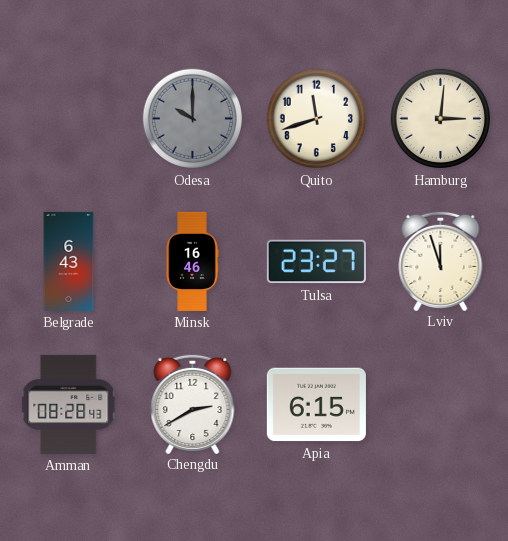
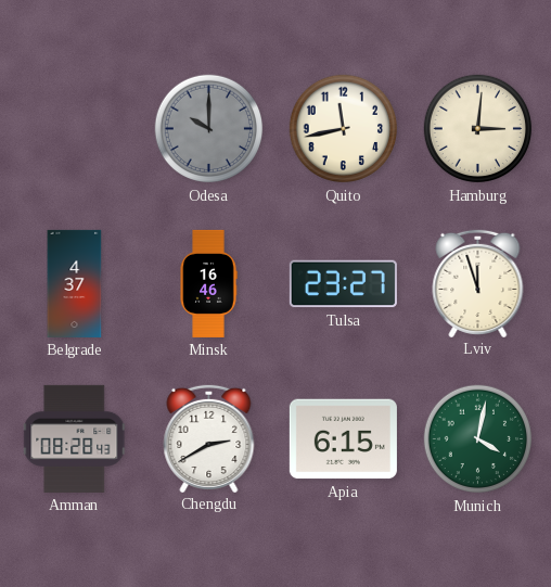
Quito: 11:42 -> 11:43 (344, 129)
Belgrade: 6:43 -> 4:37 (75, 283)
Munich: none -> 4:02 (478, 439)
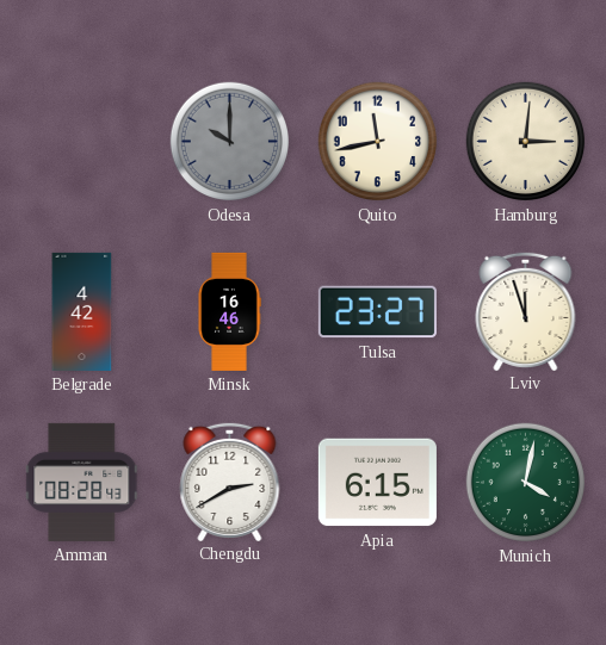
Belgrade: 4:37 -> 4:42 (82, 311)
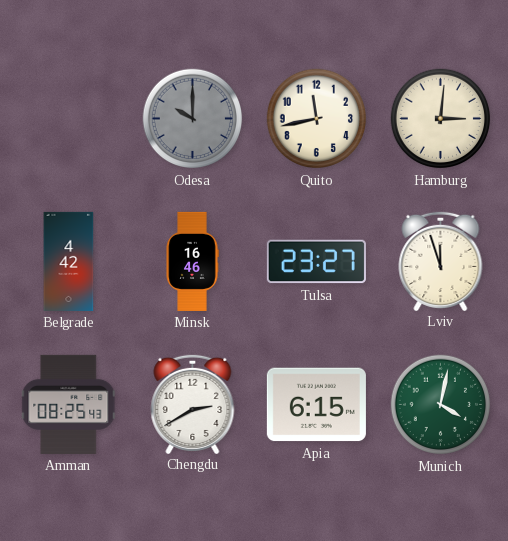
Amman: 08:28 -> 08:25 (69, 404)
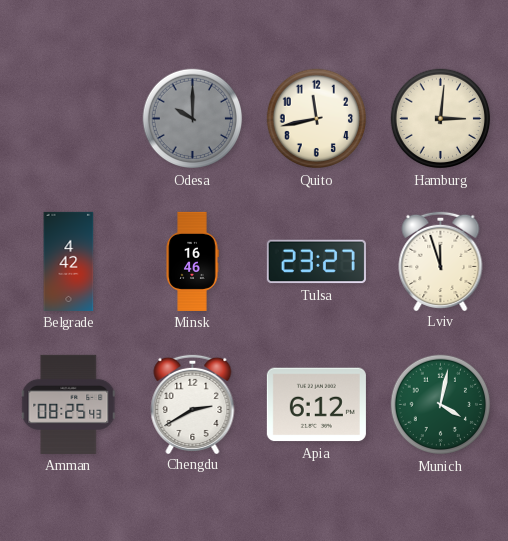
Apia: 6:15 -> 6:12 (316, 405)
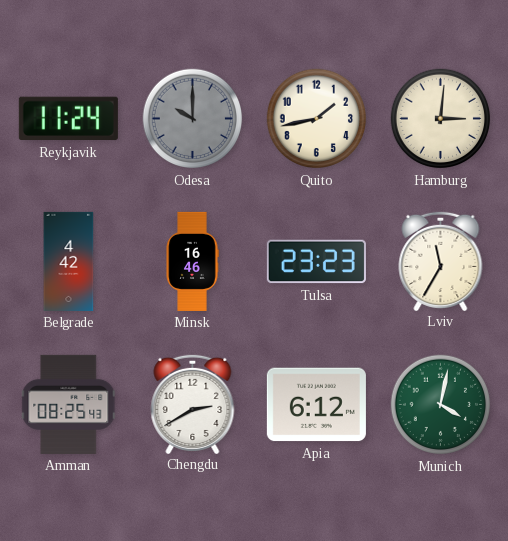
Reykjavik: none -> 11:24 (68, 119)
Quito: 11:43 -> 1:43 (317, 119)
Tulsa: 23:27 -> 23:23 (316, 262)
Lviv: 11:57 -> 11:35 (441, 260)
